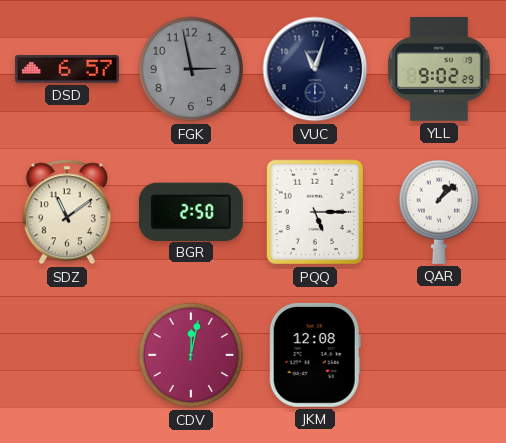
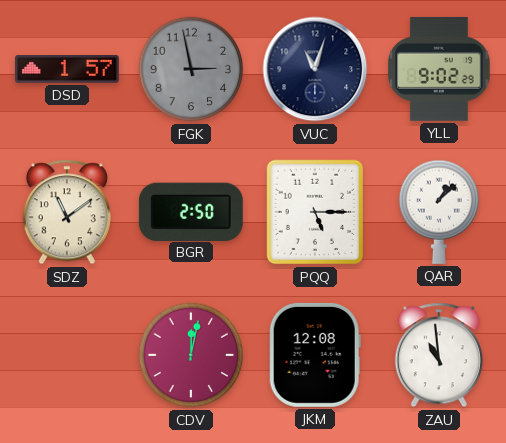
DSD: 6:57 -> 1:57 (68, 69)
ZAU: none -> 10:59 (439, 355)
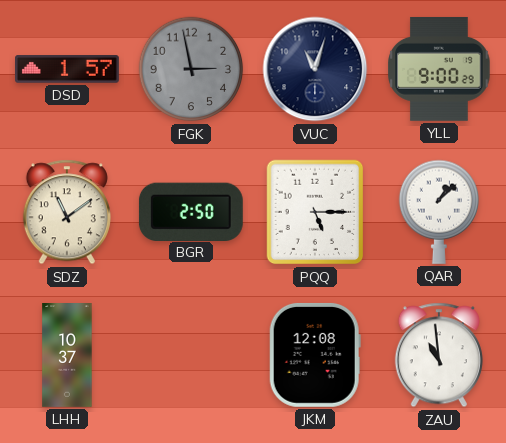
YLL: 9:02 -> 9:00 (439, 69)
LHH: none -> 10:37 (67, 356)
CDV: 12:02 -> none (191, 355)
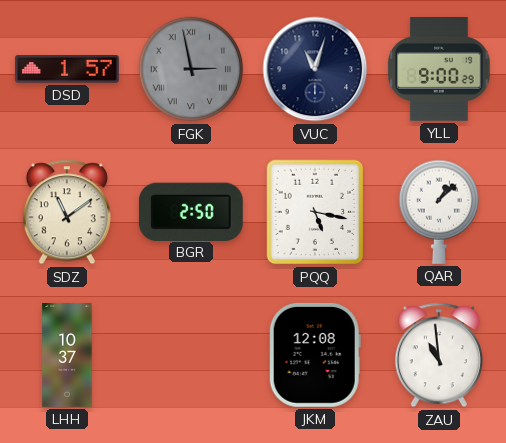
FGK numerals: Arabic -> Roman (191, 69)
PQQ: 5:15 -> 5:17 (315, 212)
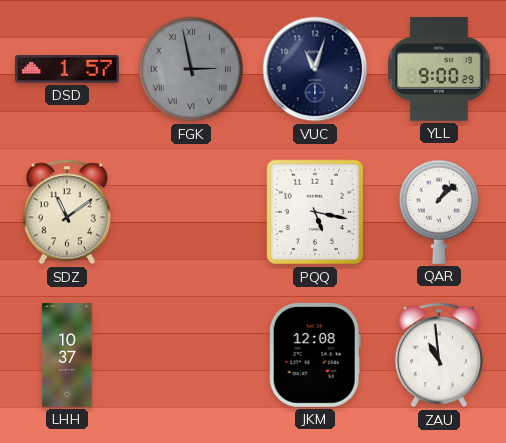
BGR: 2:50 -> none (191, 211)
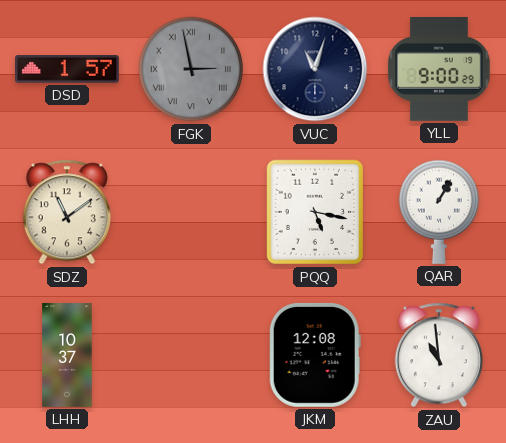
QAR: 1:08 -> 1:05 (438, 212)
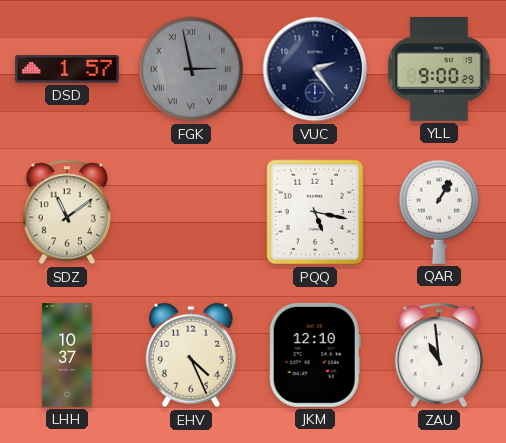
VUC: 11:03 -> 2:24 (315, 69)
EHV: none -> 4:26 (191, 355)
JKM: 12:08 -> 12:10 (315, 355)
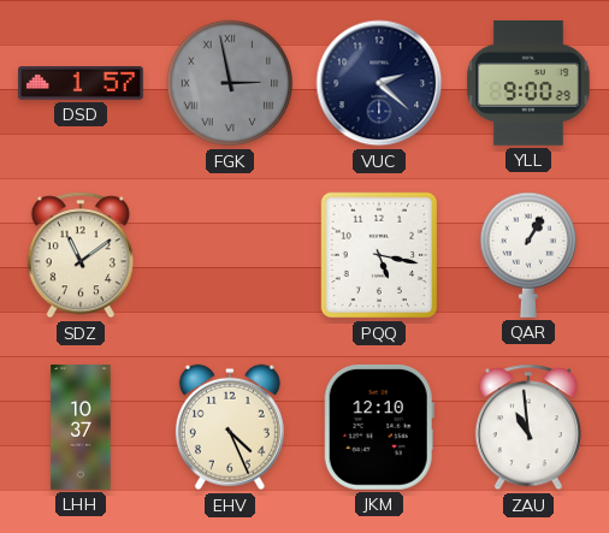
VUC: 2:24 -> 2:22 (379, 83)
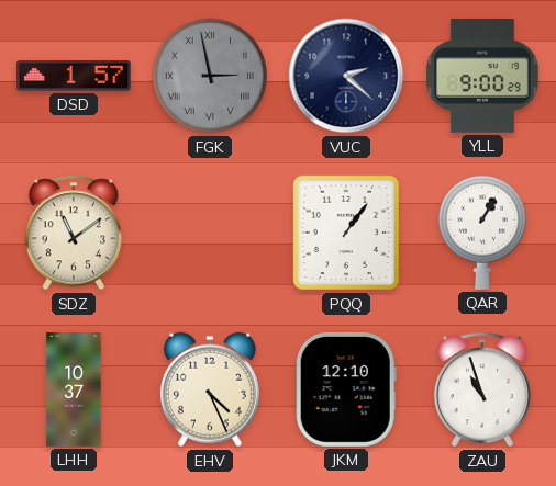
PQQ: 5:17 -> 1:06 (346, 233)
ZAU: 10:59 -> 10:57 (482, 389)
